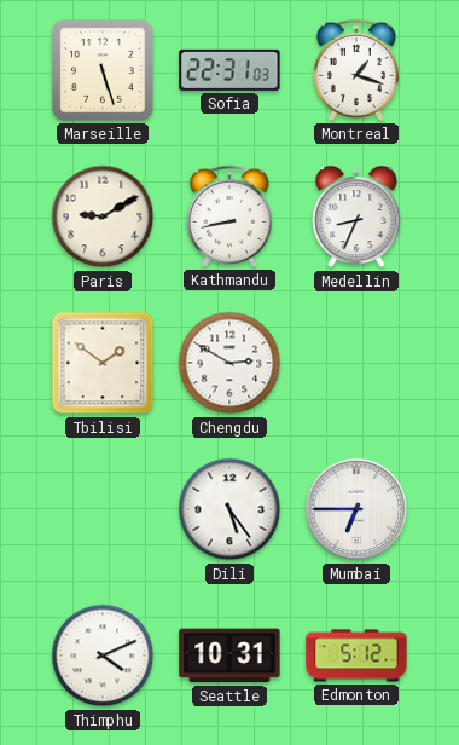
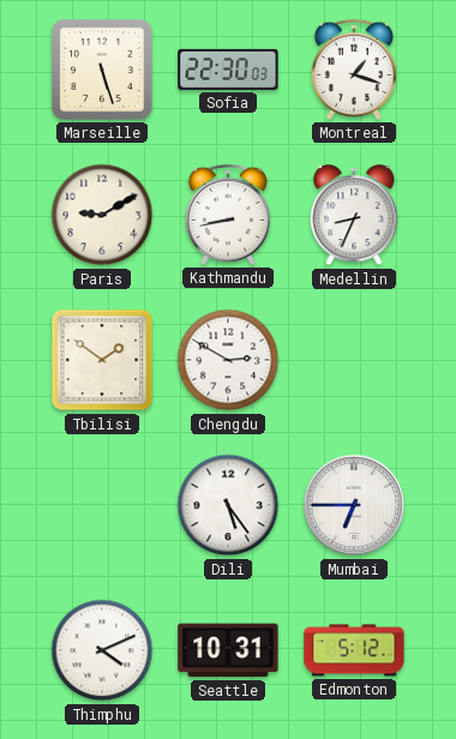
Sofia: 22:31 -> 22:30 (228, 70)
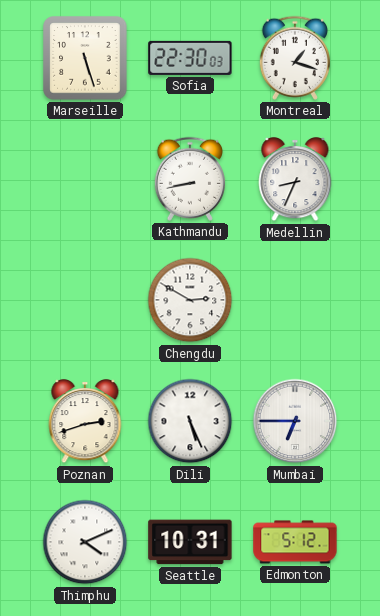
Paris: 9:10 -> none (102, 215)
Tbilisi: 1:51 -> none (102, 360)
Poznan: none -> 2:42 (85, 422)
Dili: 5:24 -> 5:26 (190, 421)
